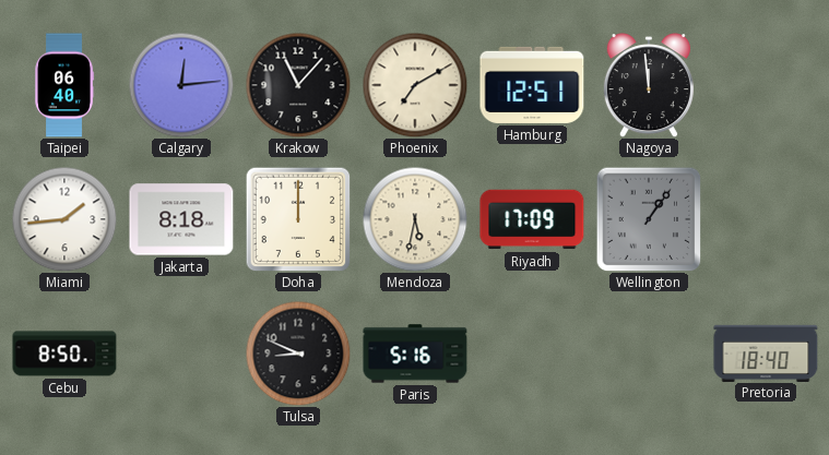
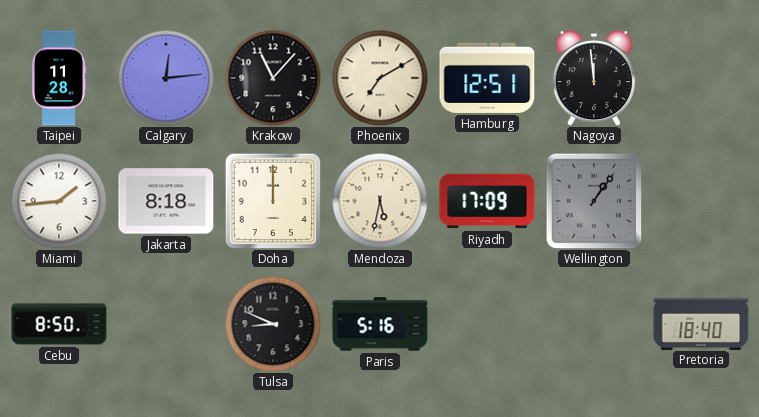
Taipei: 06:40 -> 11:28 (59, 78)
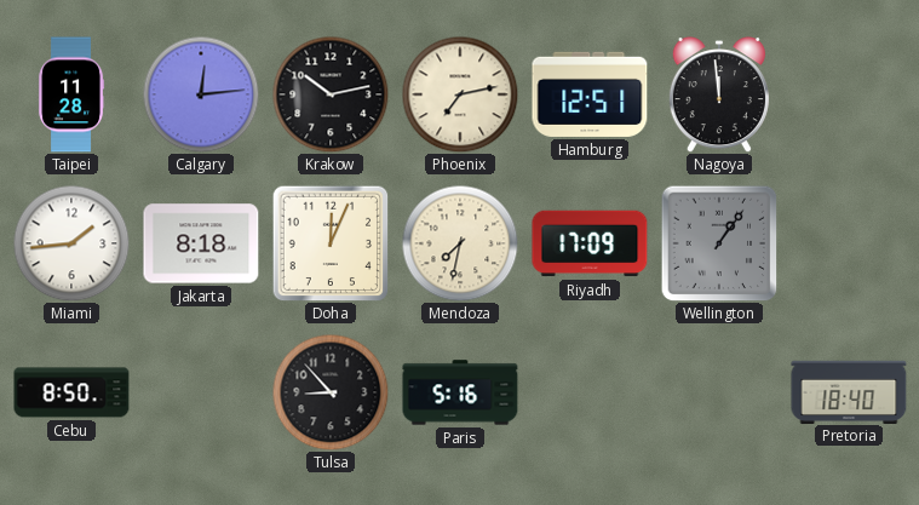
Krakow: 11:07 -> 10:13 (331, 94)
Phoenix: 7:10 -> 7:13 (460, 94)
Doha: 12:00 -> 12:04 (331, 243)
Mendoza: 5:32 -> 7:32 (460, 243)
Tulsa: 8:49 -> 8:53 (331, 392)
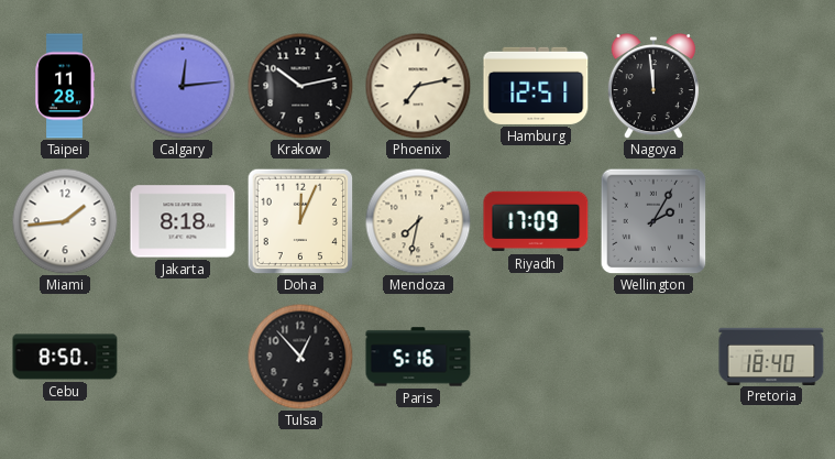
Wellington: 1:06 -> 2:05 (653, 221)
Tulsa: 8:53 -> 12:53 (300, 357)
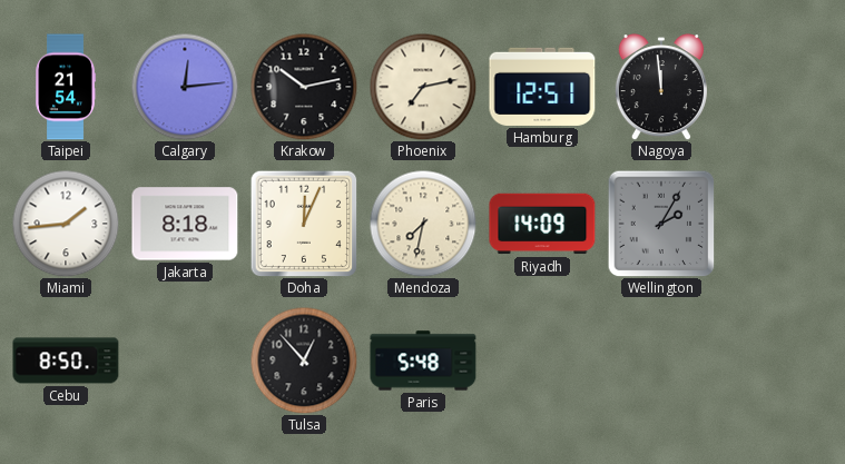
Taipei: 11:28 -> 21:54 (66, 87)
Riyadh: 17:09 -> 14:09 (542, 224)
Paris: 5:16 -> 5:48 (423, 361)
Pretoria: 18:40 -> none (771, 356)
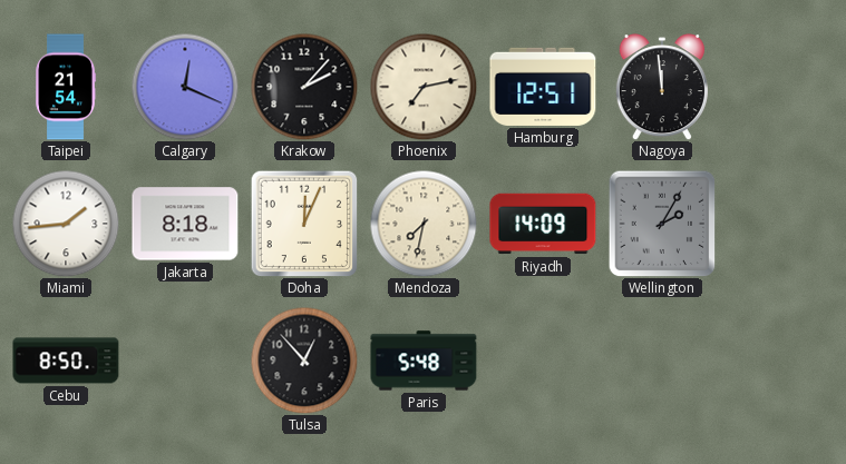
Calgary: 12:14 -> 12:19 (185, 87)
Krakow: 10:13 -> 2:07 (304, 87)
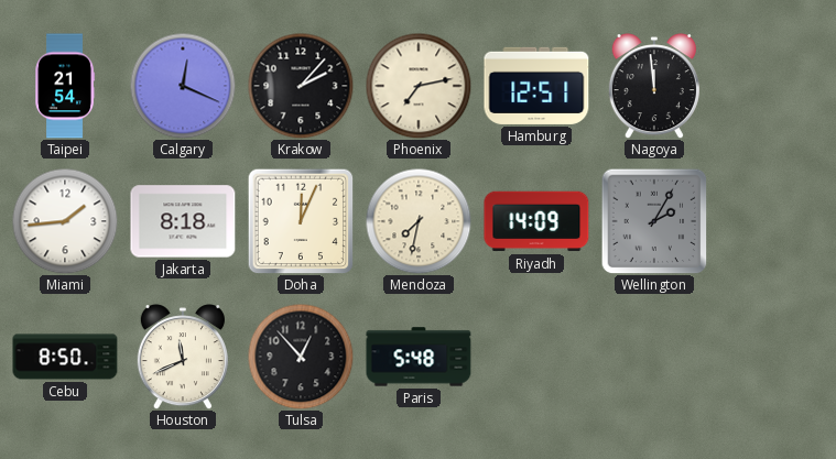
Houston: none -> 11:41 (183, 357)
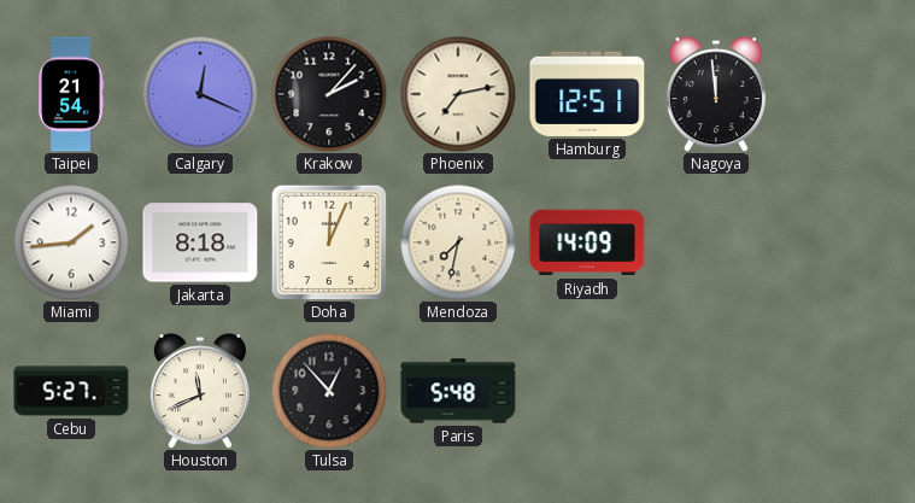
Wellington: 2:05 -> none (654, 221)
Cebu: 8:50 -> 5:27 (71, 391)
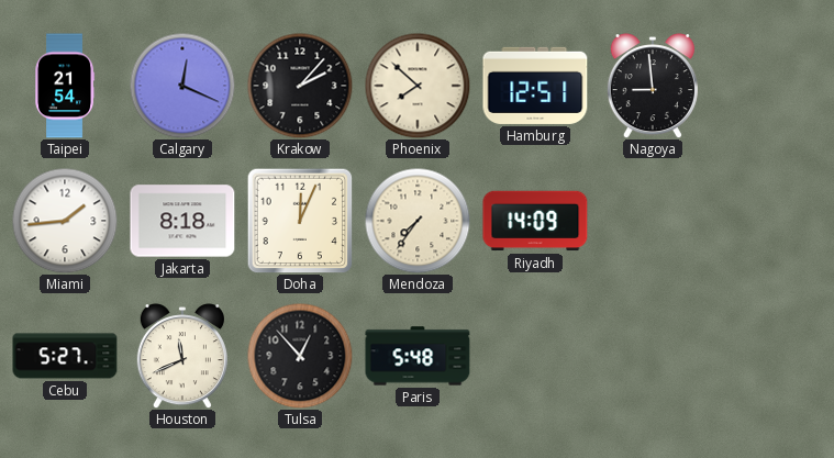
Phoenix: 7:13 -> 7:52 (418, 86)
Nagoya: 11:59 -> 8:59 (653, 86)
Mendoza: 7:32 -> 7:36 (418, 221)
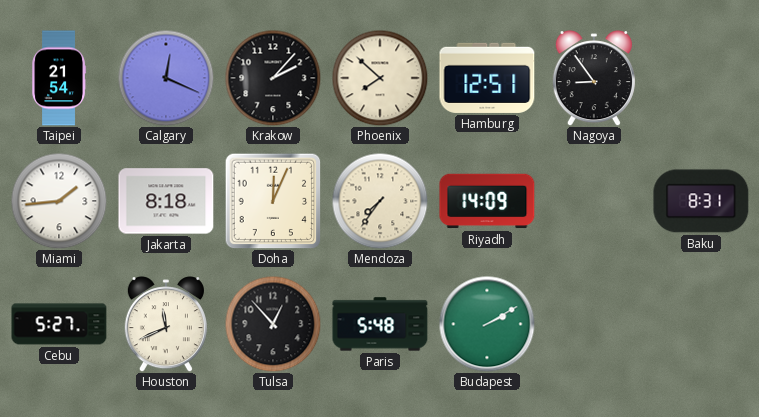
Nagoya: 8:59 -> 8:54 (594, 78)
Baku: none -> 8:31 (701, 201)
Budapest: none -> 2:10 (487, 324)
